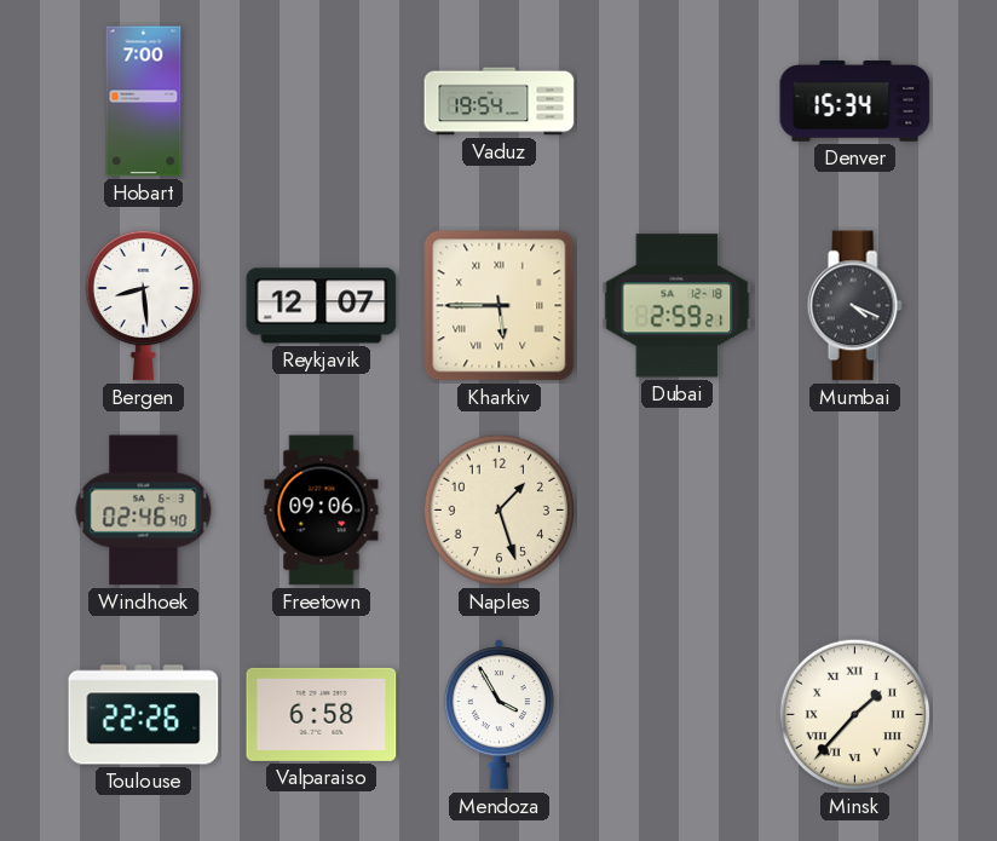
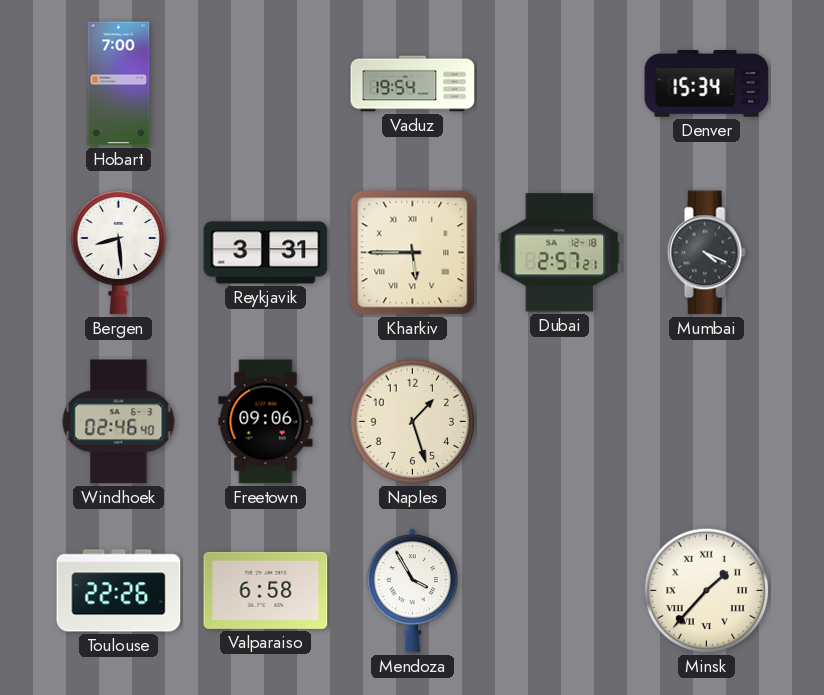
Reykjavik: 12:07 -> 3:31 (266, 253)
Dubai: 2:59 -> 2:57 (560, 253)
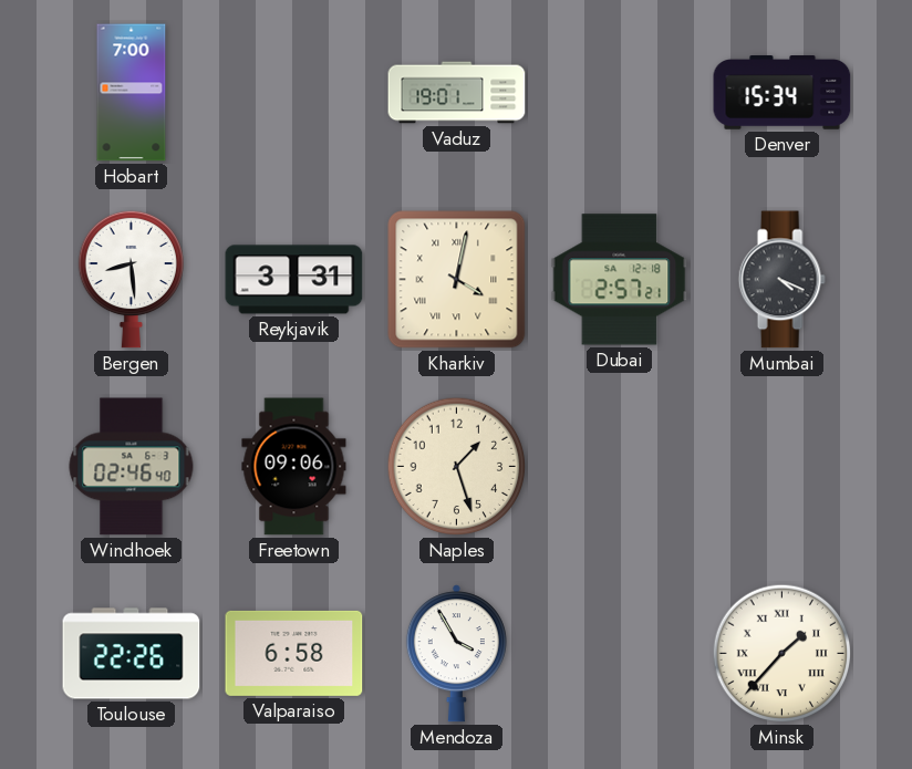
Vaduz: 19:54 -> 19:01 (457, 93)
Kharkiv: 5:45 -> 4:02 (457, 280)
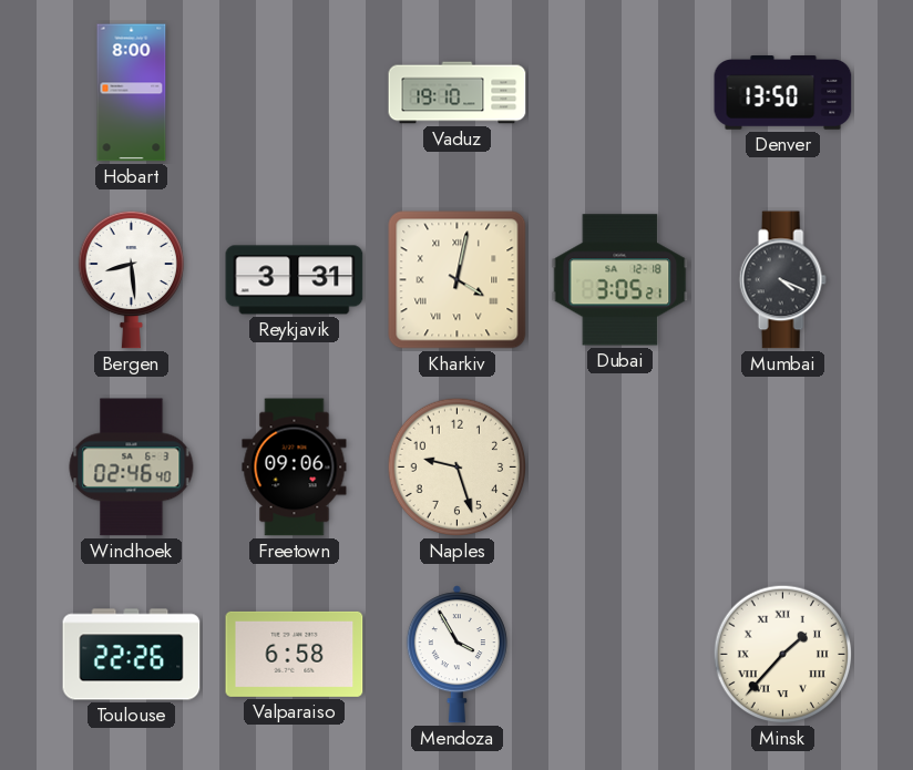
Hobart: 7:00 -> 8:00 (132, 93)
Vaduz: 19:01 -> 19:10 (458, 93)
Denver: 15:34 -> 13:50 (783, 93)
Dubai: 2:57 -> 3:05 (620, 280)
Naples: 1:27 -> 9:27 (458, 468)
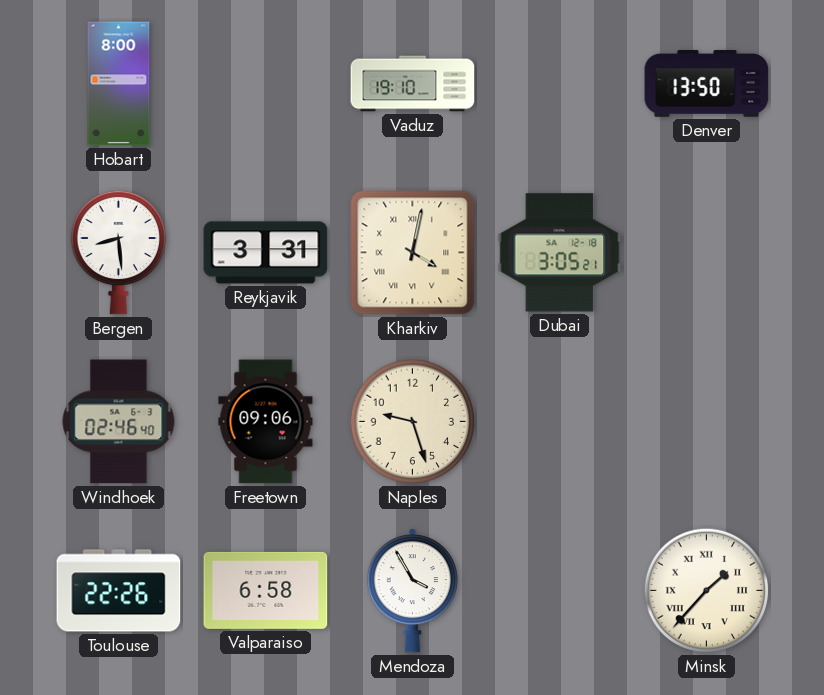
Mumbai: 4:19 -> none (782, 280)
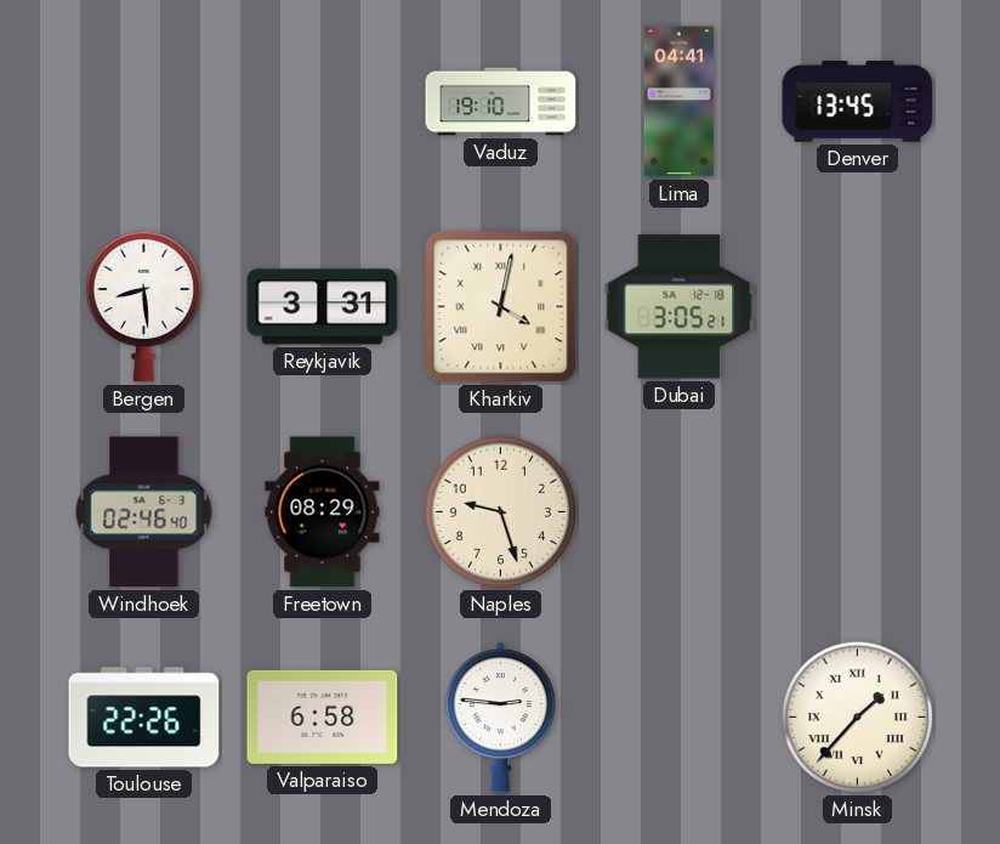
Hobart: 8:00 -> none (119, 84)
Lima: none -> 04:41 (680, 102)
Denver: 13:50 -> 13:45 (858, 102)
Freetown: 09:06 -> 08:29 (323, 512)
Mendoza: 3:55 -> 2:46 (500, 718)
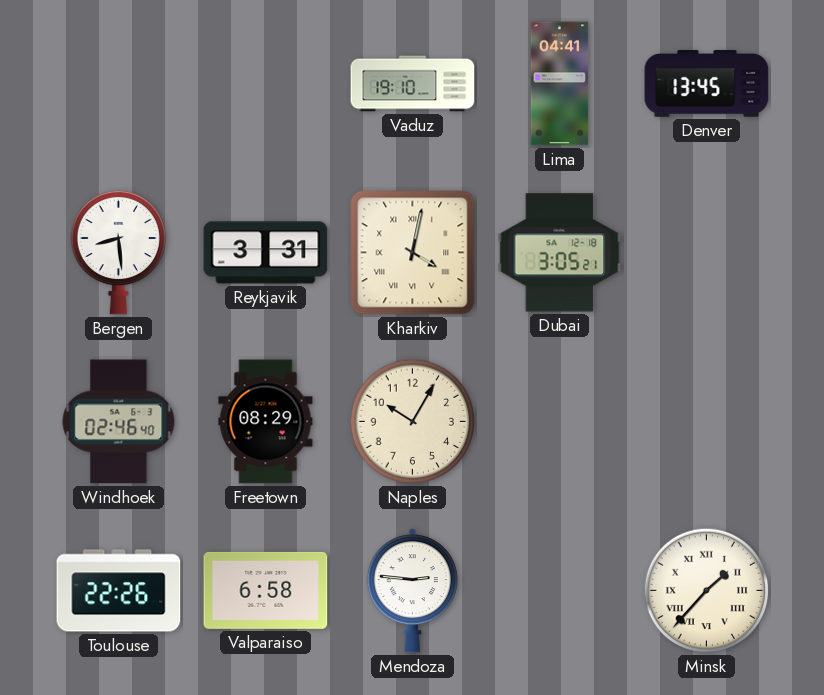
Naples: 9:27 -> 10:05 (413, 422)
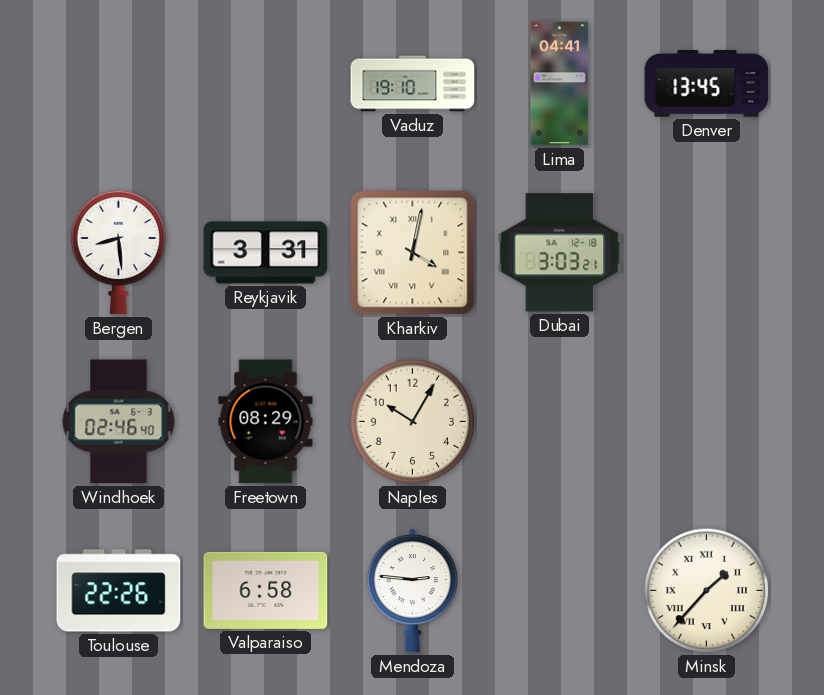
Dubai: 3:05 -> 3:03 (560, 253)
